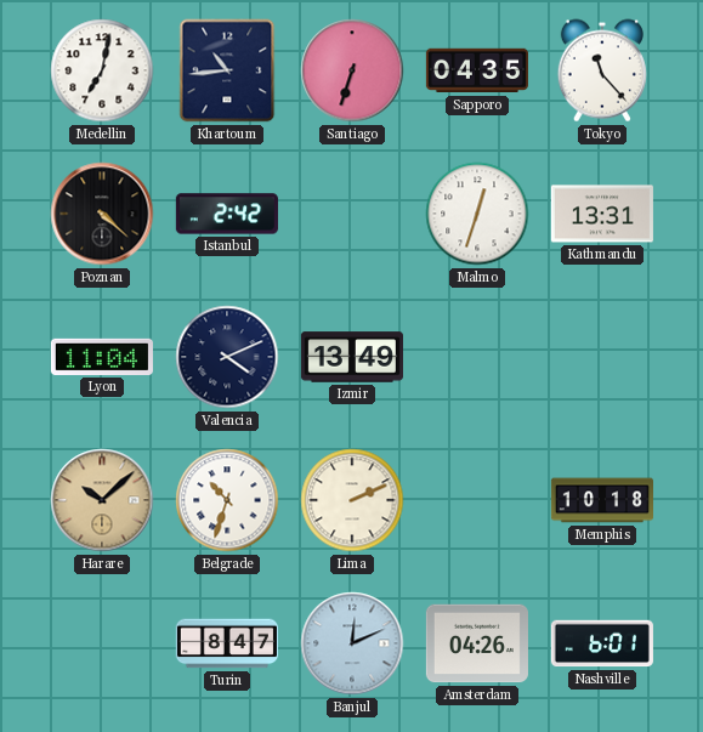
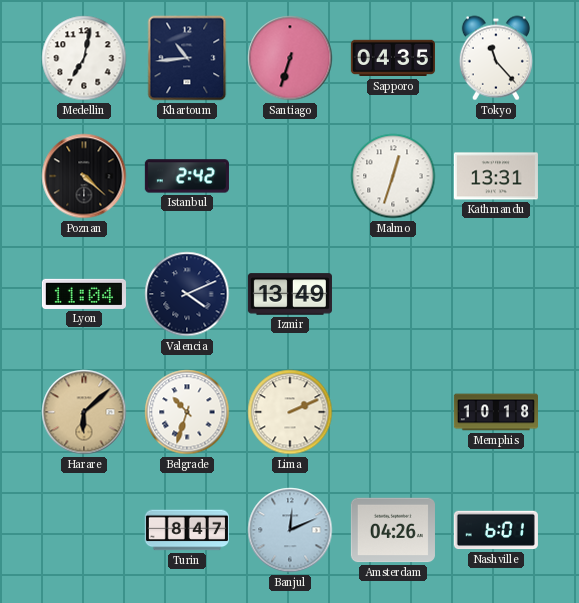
Harare: 10:08 -> 6:08 (84, 412)
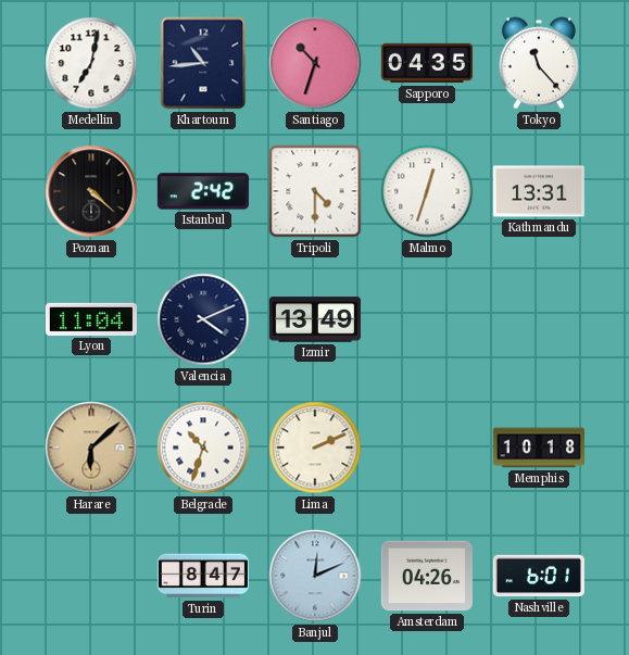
Santiago: 6:33 -> 10:33 (315, 63)
Tripoli: none -> 4:30 (315, 191)
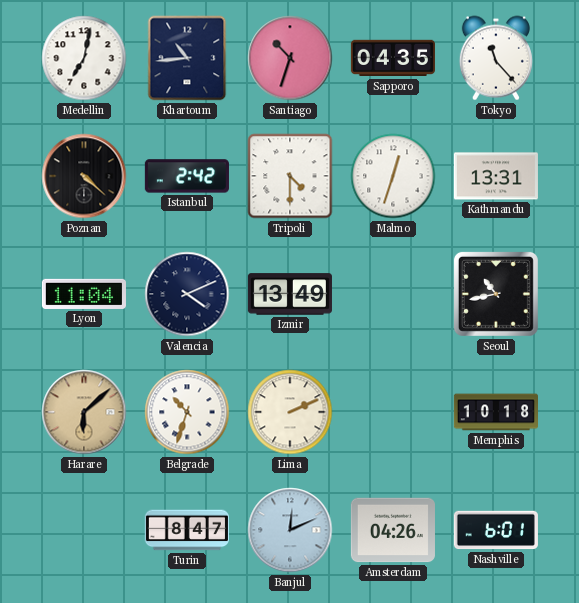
Seoul: none -> 10:43 (496, 294)
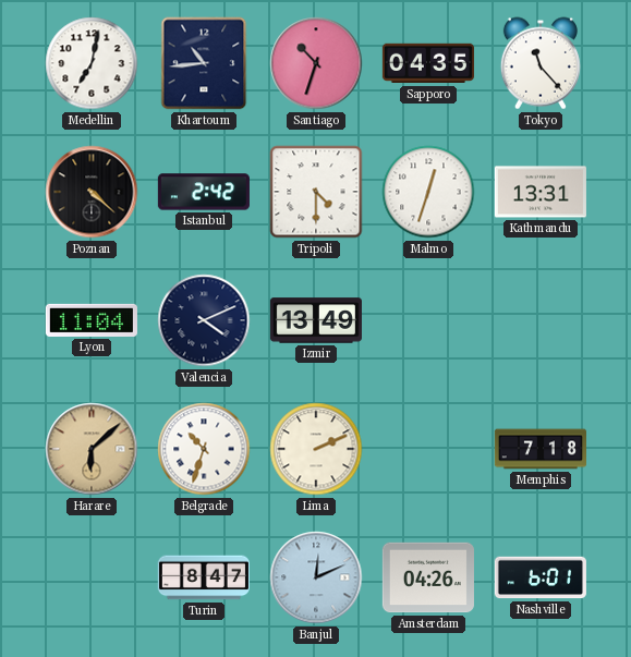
Seoul: 10:43 -> none (496, 294)
Memphis: 10:18 -> 7:18 (539, 449)
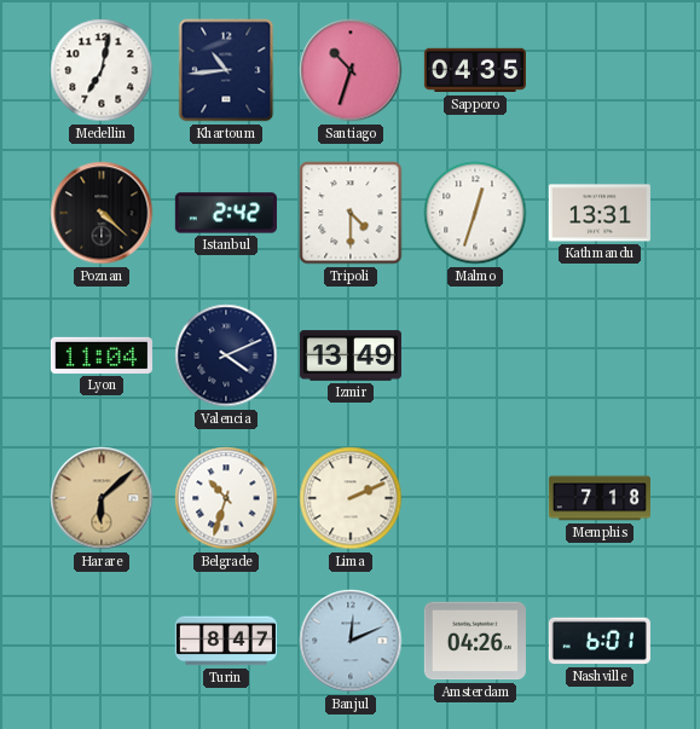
Tokyo: 11:23 -> none (541, 63)
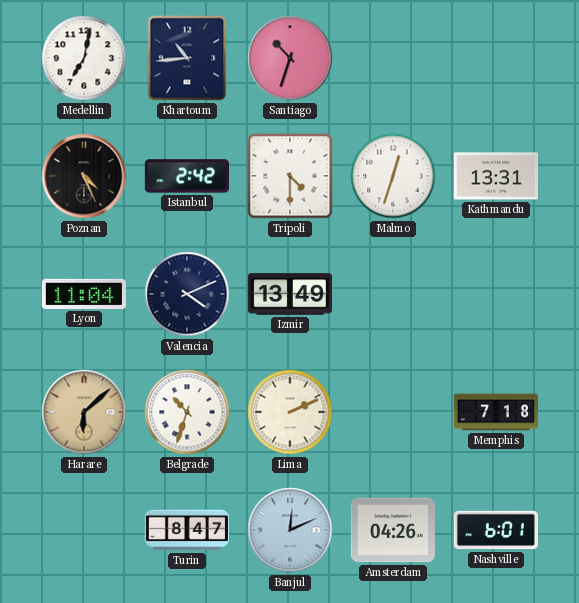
Sapporo: 04:35 -> none (475, 70)
Poznan: 4:22 -> 4:26 (84, 176)
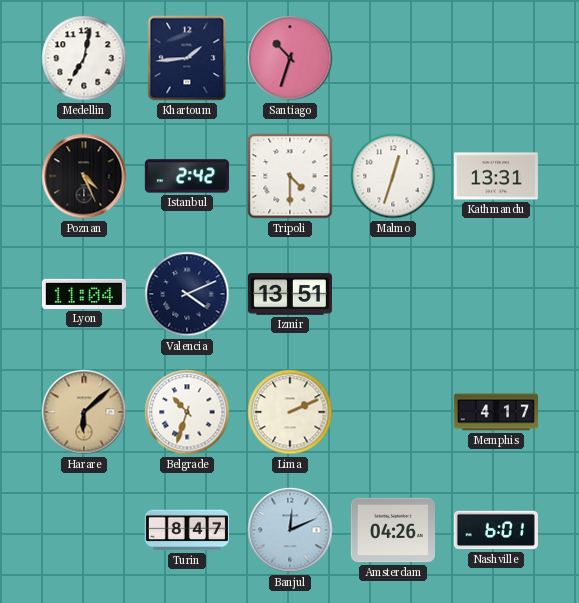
Khartoum: 10:44 -> 1:44 (187, 58)
Izmir: 13:49 -> 13:51 (290, 294)
Memphis: 7:18 -> 4:17 (495, 412)
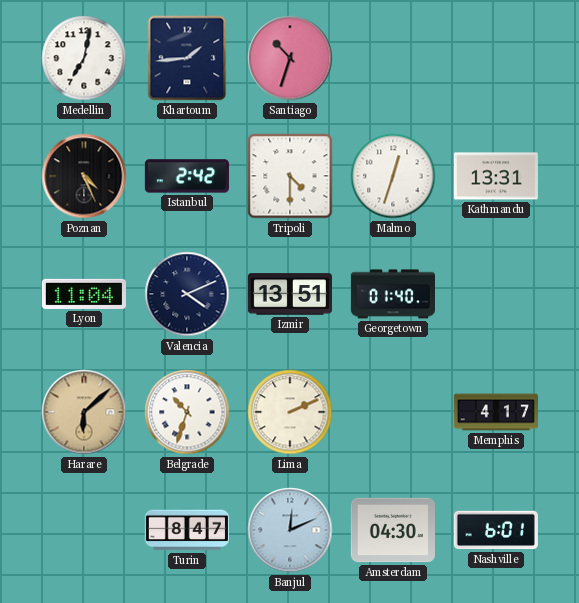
Georgetown: none -> 01:40 (393, 294)
Amsterdam: 04:26 -> 04:30 (393, 530)
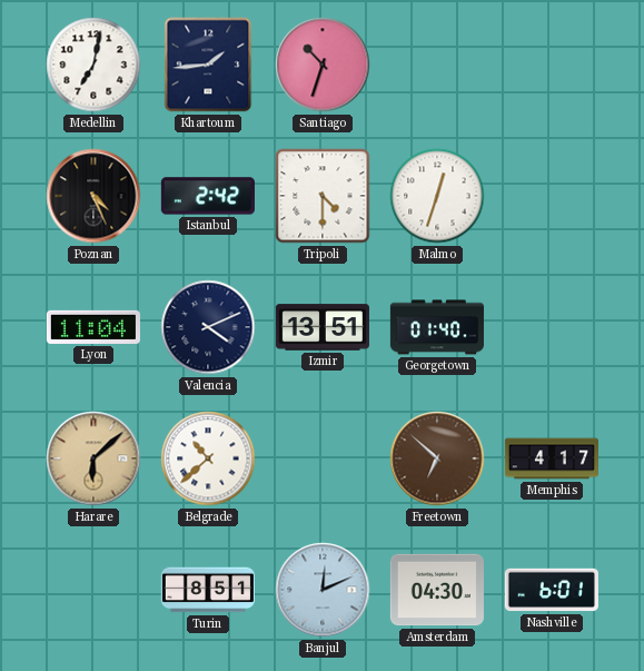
Kathmandu: 13:31 -> none (496, 176)
Belgrade: 10:33 -> 10:38 (208, 458)
Lima: 2:11 -> none (290, 412)
Freetown: none -> 6:52 (437, 458)
Turin: 8:47 -> 8:51 (208, 590)
